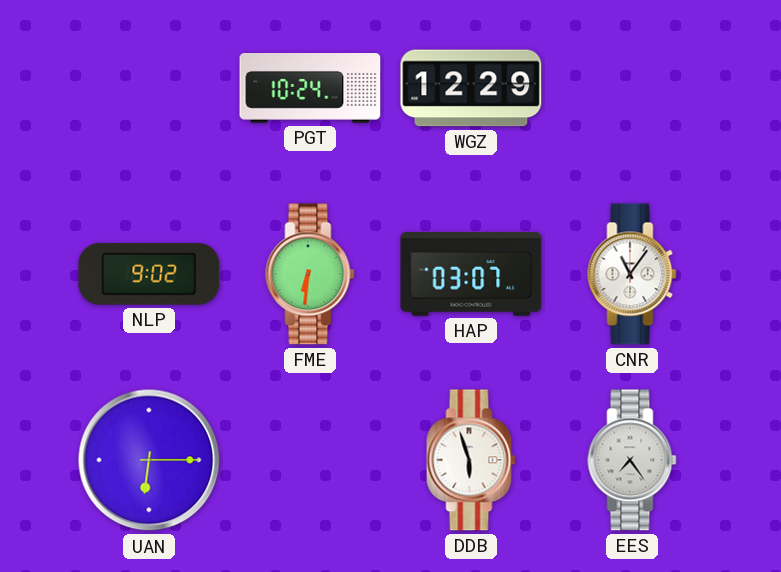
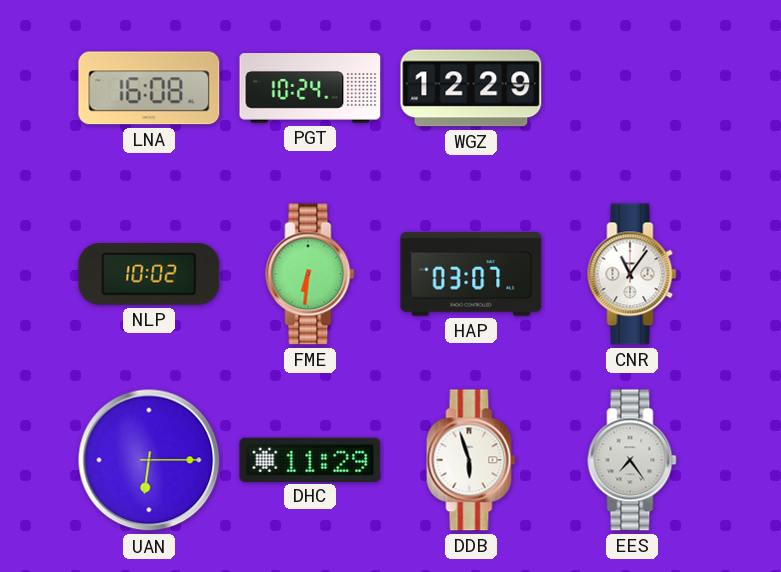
LNA: none -> 16:08 (149, 88)
NLP: 9:02 -> 10:02 (149, 274)
DHC: none -> 11:29 (310, 459)
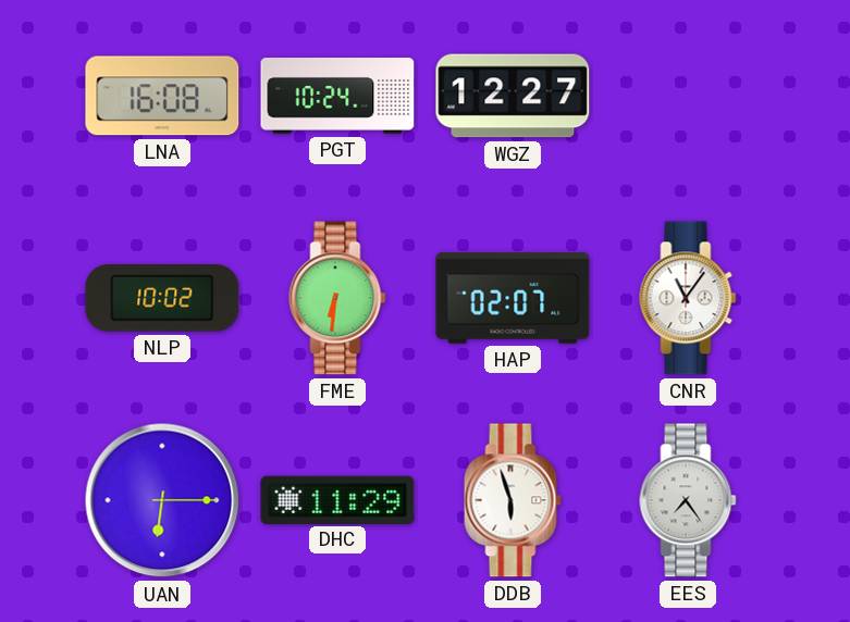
WGZ: 12:29 -> 12:27 (513, 96)
HAP: 03:07 -> 02:07 (513, 298)
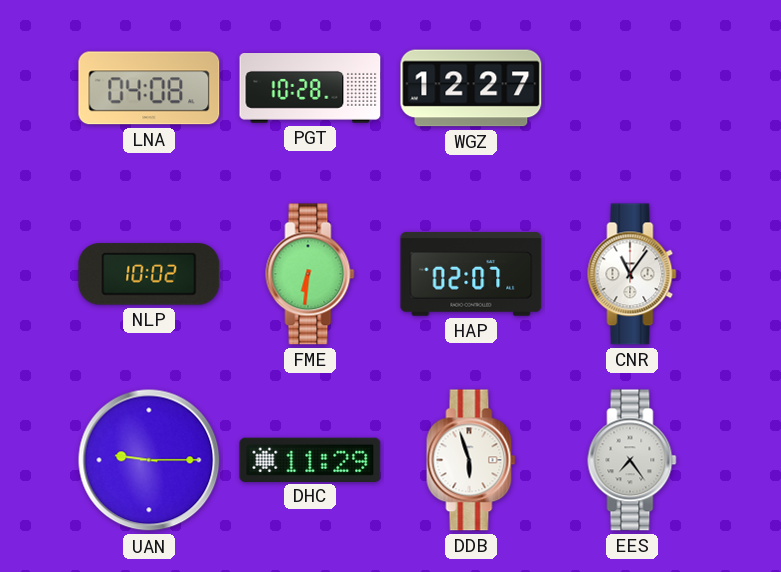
LNA: 16:08 -> 04:08 (149, 88)
PGT: 10:24 -> 10:28 (310, 89)
UAN: 6:15 -> 9:15 (149, 460)
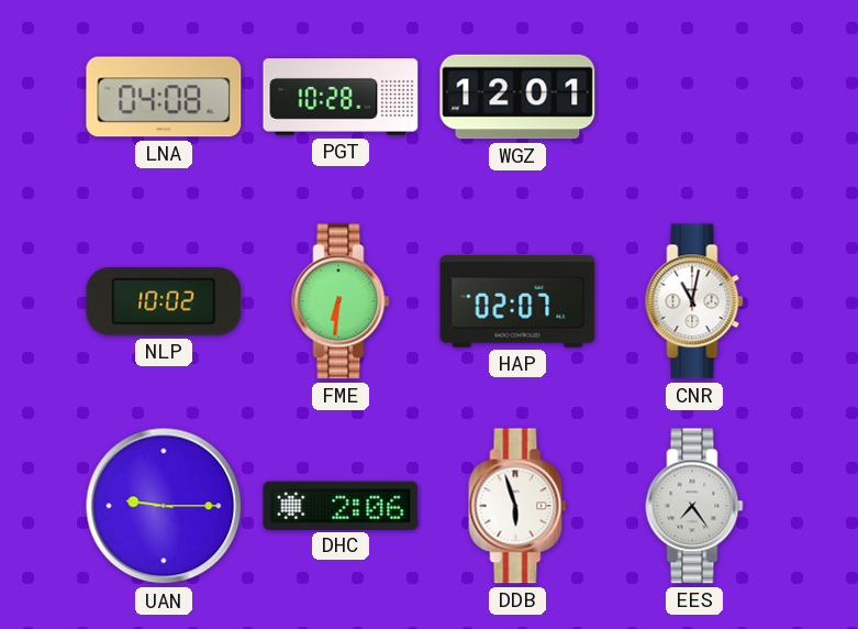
WGZ: 12:27 -> 12:01 (517, 97)
CNR: 11:06 -> 11:02 (694, 301)
DHC: 11:29 -> 2:06 (341, 505)
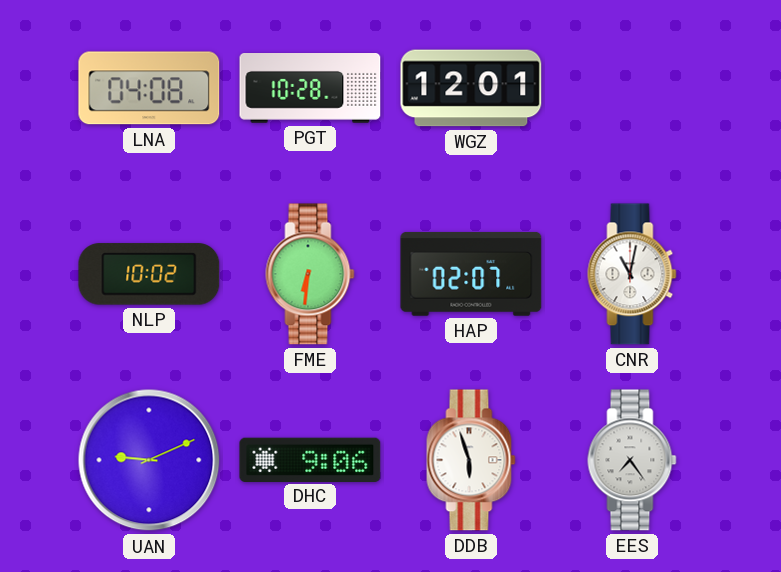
UAN: 9:15 -> 9:11 (149, 460)
DHC: 2:06 -> 9:06 (310, 459)
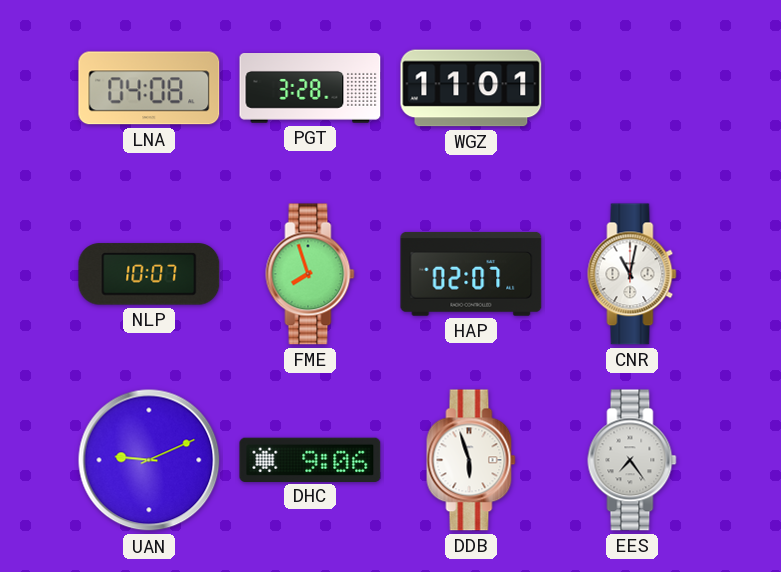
PGT: 10:28 -> 3:28 (310, 89)
WGZ: 12:01 -> 11:01 (471, 88)
NLP: 10:02 -> 10:07 (149, 274)
FME: 6:31 -> 7:57 (310, 274)
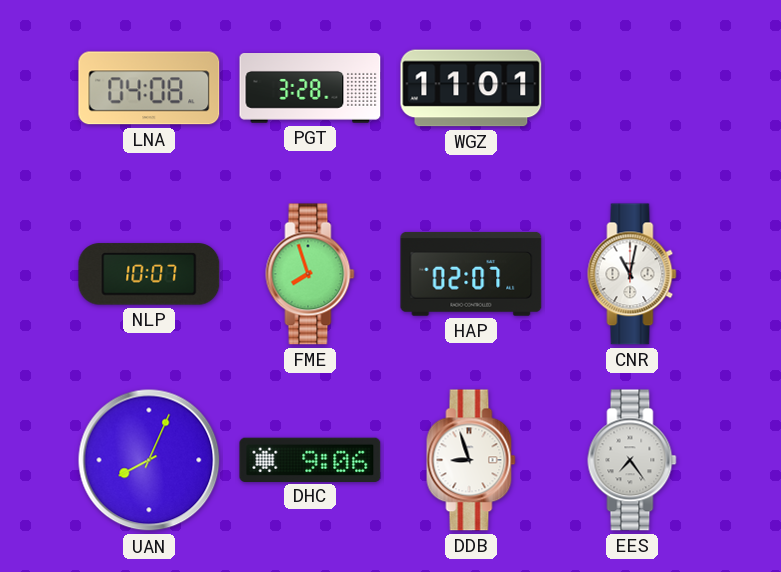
UAN: 9:11 -> 8:04 (149, 460)
DDB: 5:57 -> 8:57 (471, 460)
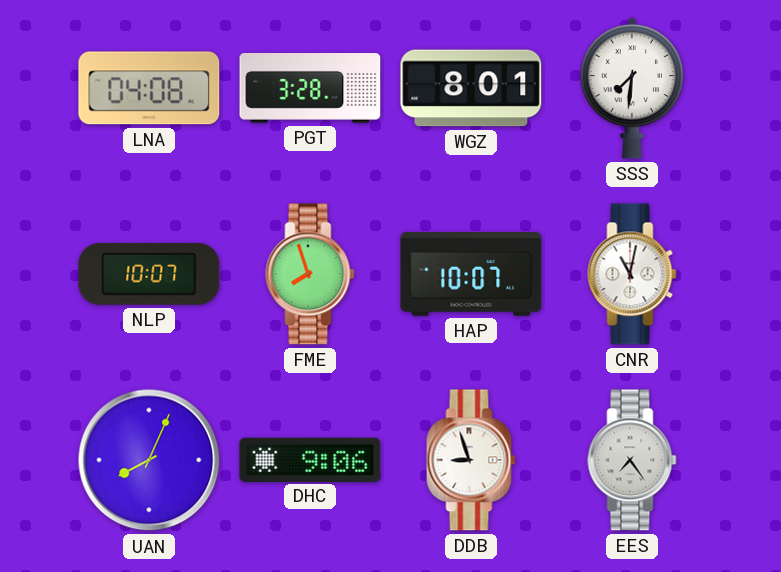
WGZ: 11:01 -> 8:01 (471, 88)
SSS: none -> 7:31 (632, 88)
HAP: 02:07 -> 10:07 (471, 274)
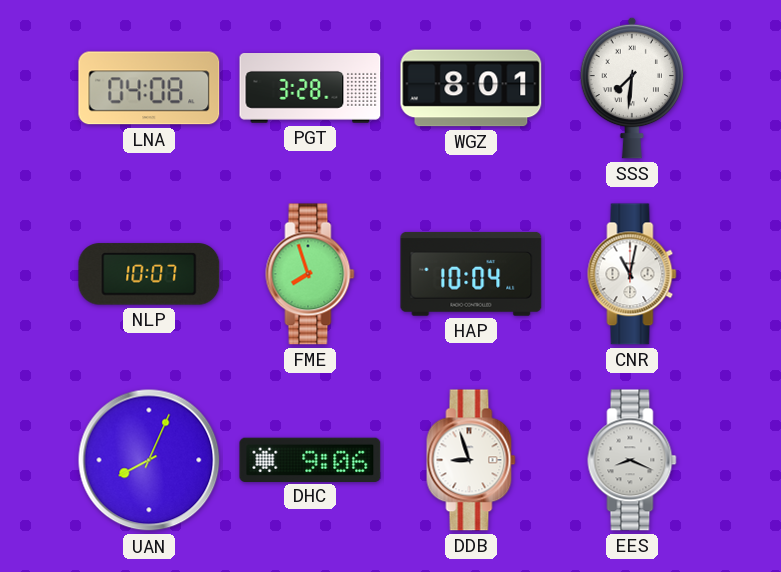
HAP: 10:07 -> 10:04 (471, 274)
EES: 7:24 -> 8:19 (632, 460)
